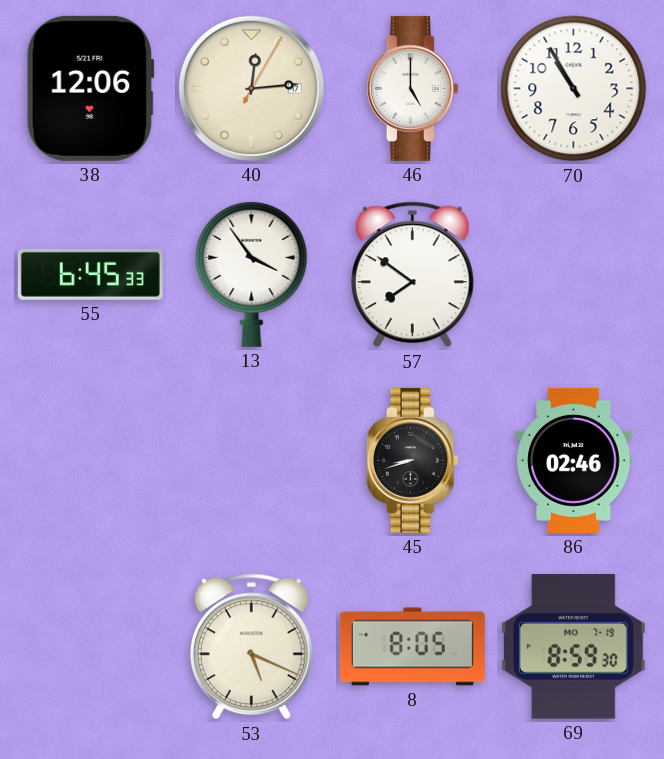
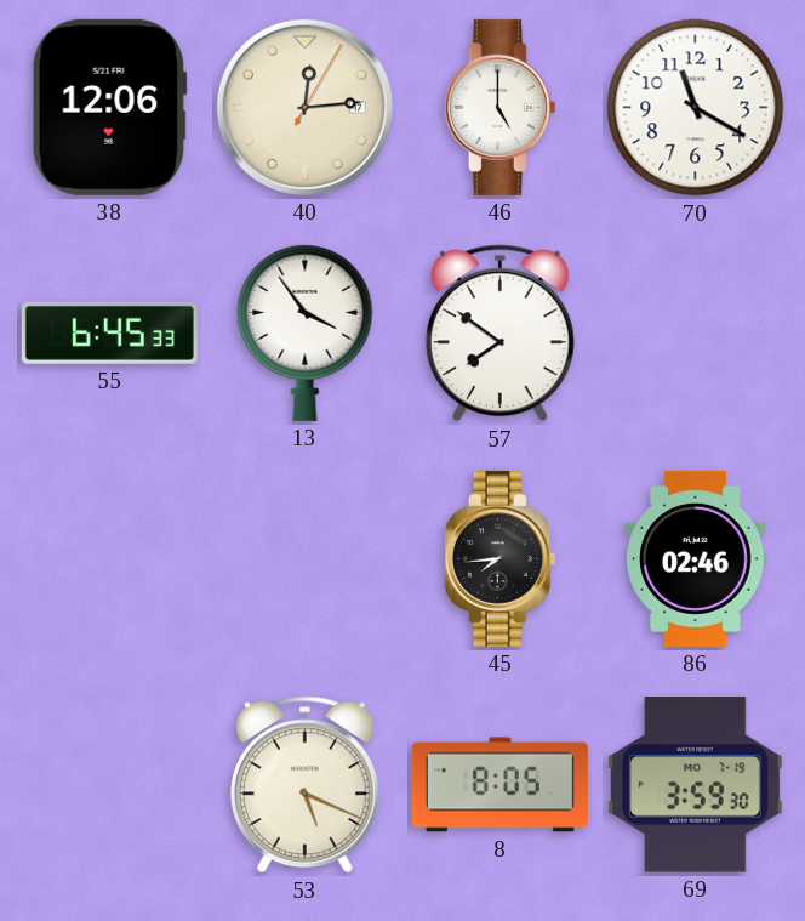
70: 10:55 -> 11:20 (696, 108)
45: 8:42 -> 7:44 (499, 558)
69: 8:59 -> 3:59 (695, 785)
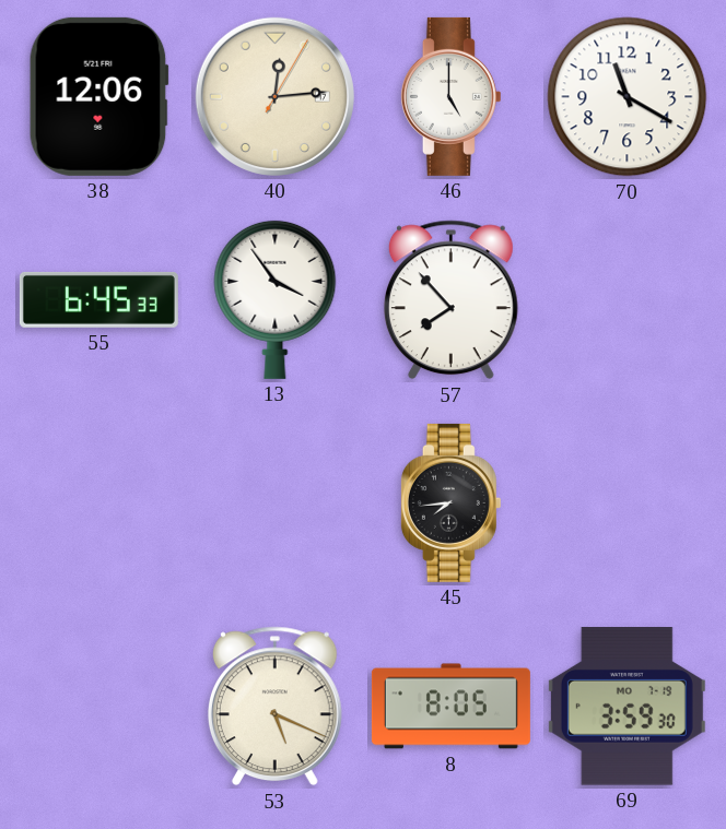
57: 7:51 -> 7:53 (450, 300)
86: 02:46 -> none (696, 558)
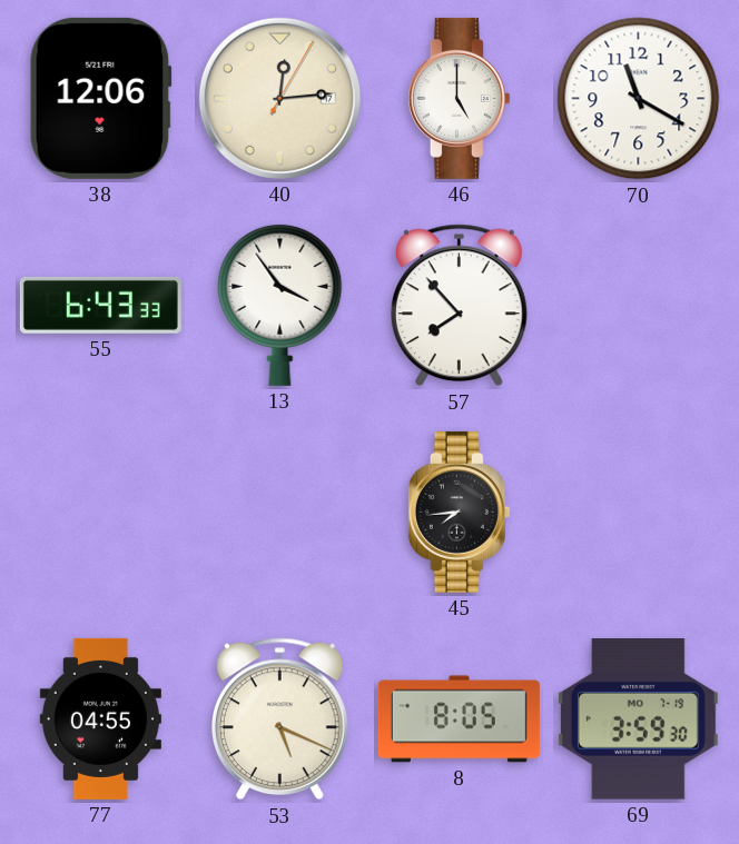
55: 6:45 -> 6:43 (100, 305)
77: none -> 04:55 (100, 718)
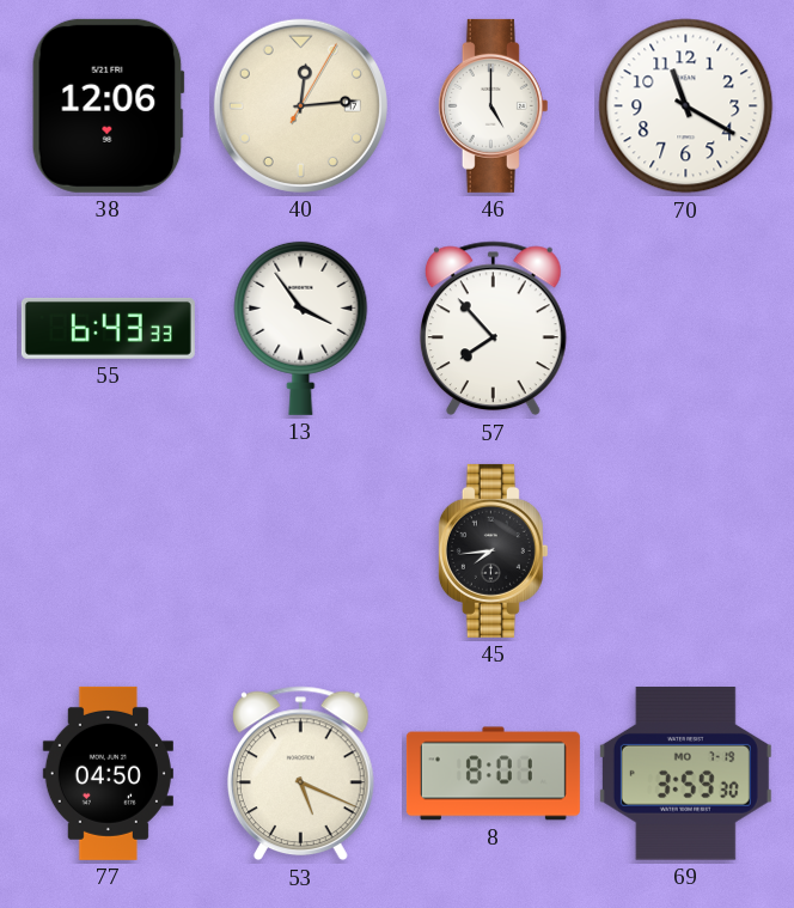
77: 04:55 -> 04:50 (108, 773)
8: 8:05 -> 8:01 (493, 774)
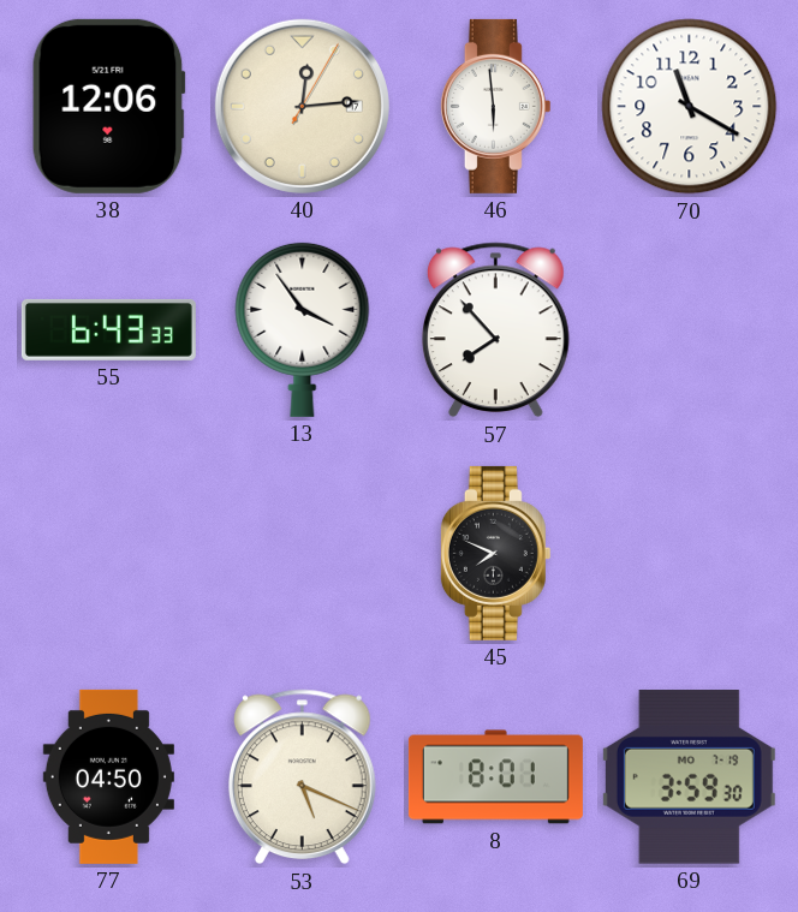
46: 5:00 -> 5:59 (495, 106)
45: 7:44 -> 7:49 (495, 553)
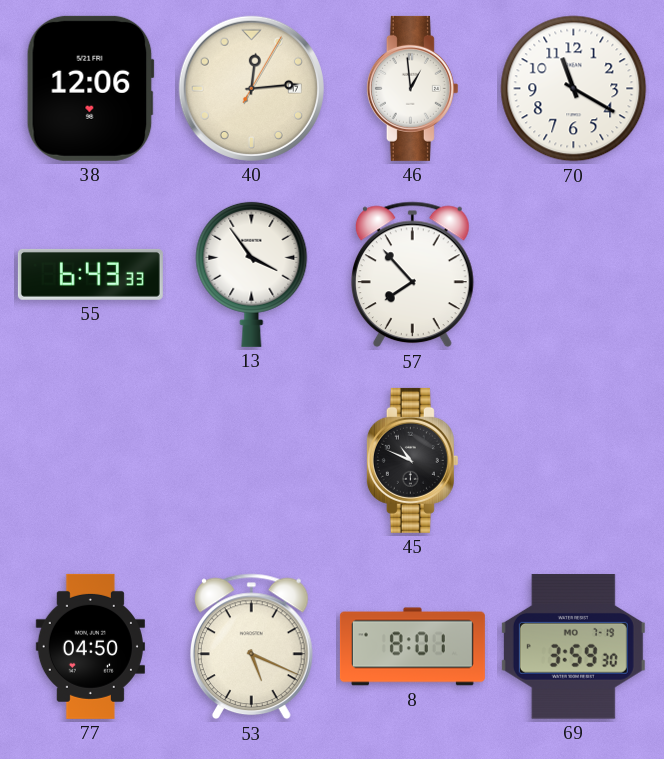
46: 5:59 -> 12:59 (412, 88)
45: 7:49 -> 10:49 (412, 460)
